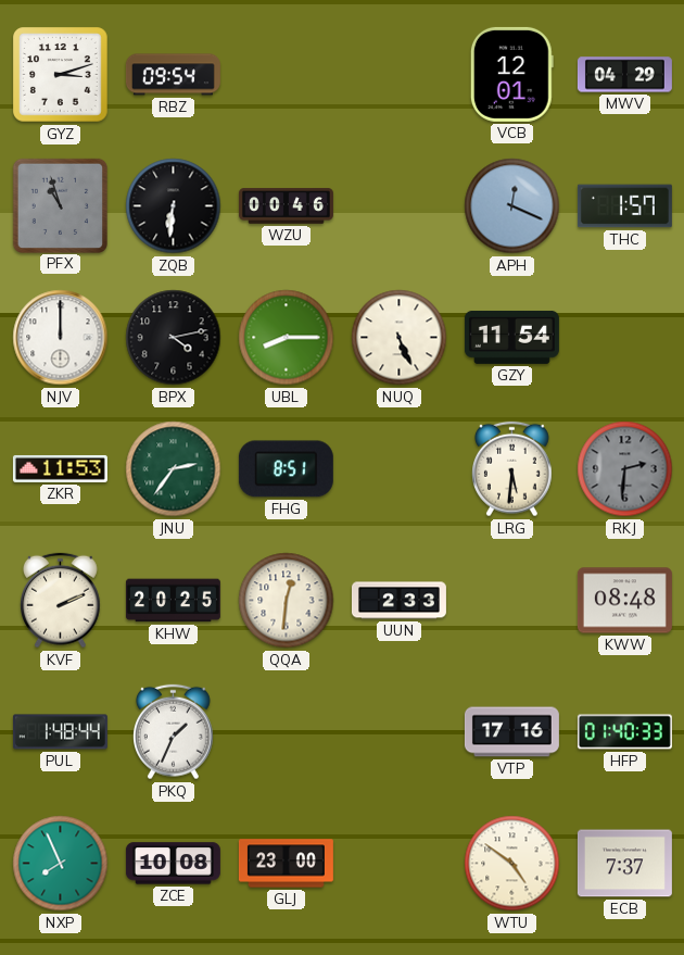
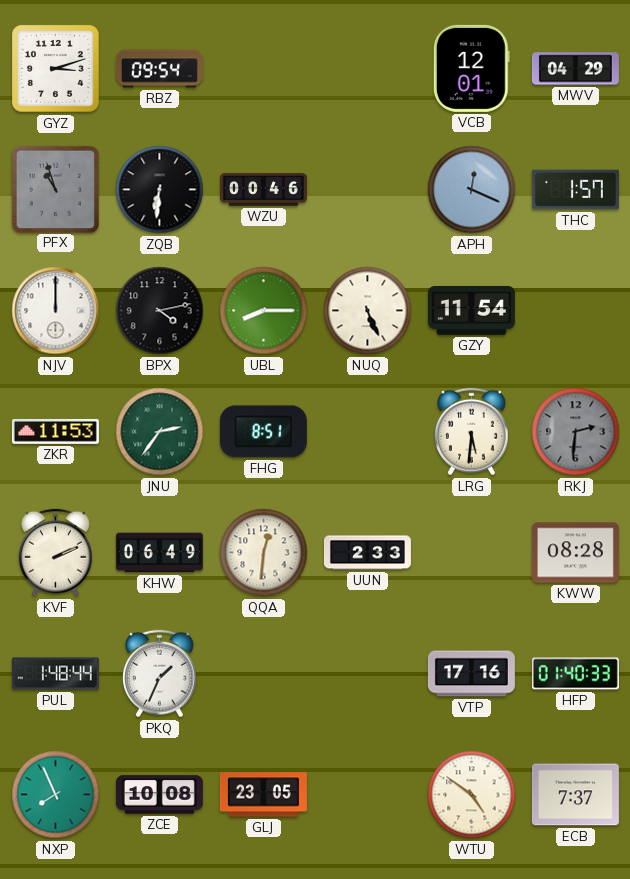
KHW: 20:25 -> 06:49 (159, 553)
KWW: 08:48 -> 08:28 (575, 553)
GLJ: 23:00 -> 23:05 (263, 795)
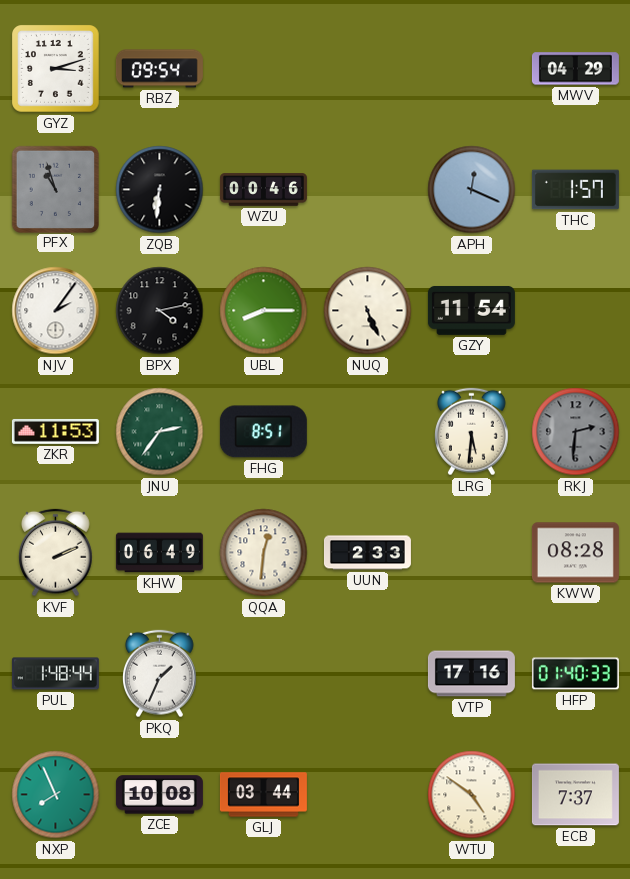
VCB: 12:01 -> none (471, 68)
NJV: 12:00 -> 2:06 (56, 311)
GLJ: 23:05 -> 03:44 (263, 795)
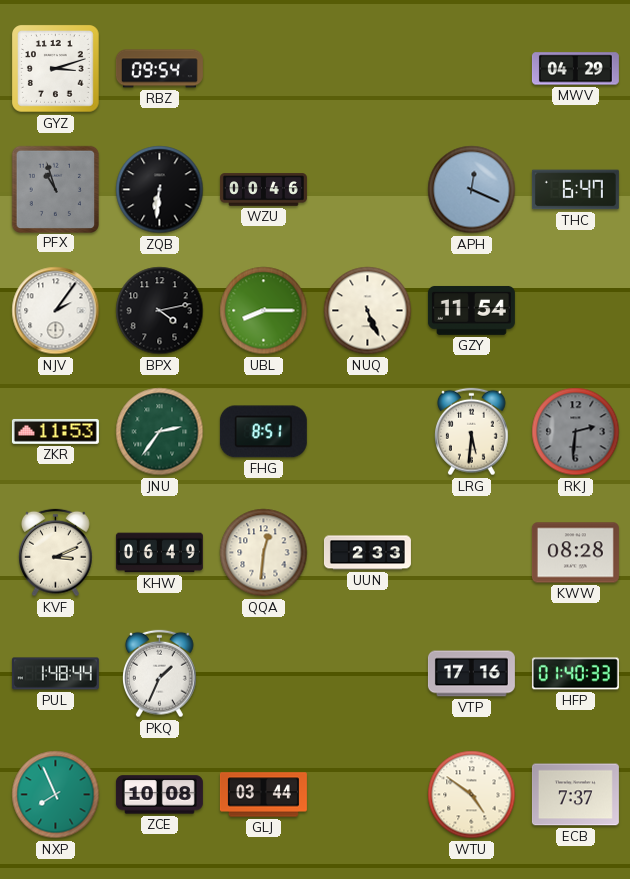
THC: 1:57 -> 6:47 (575, 190)
KVF: 2:11 -> 3:11 (56, 553)
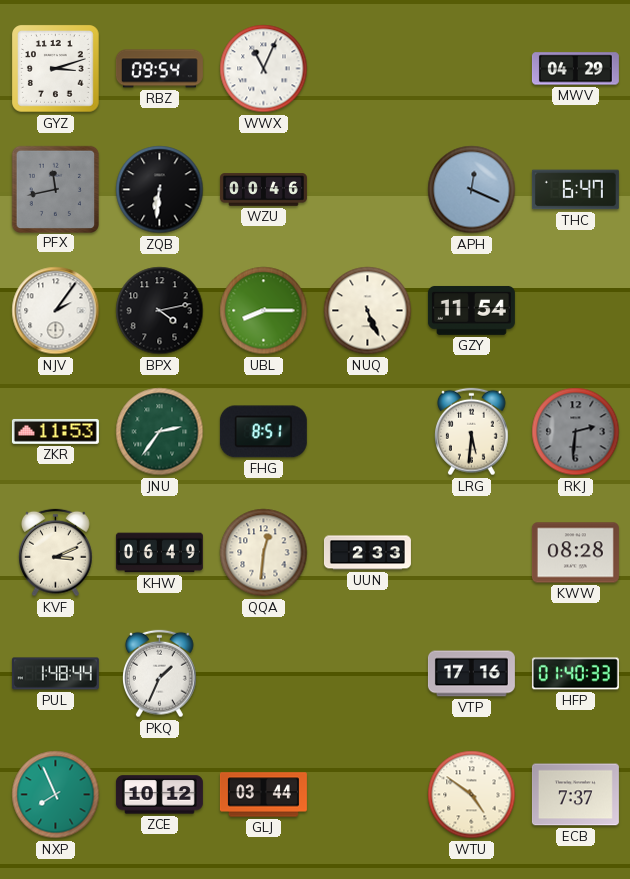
WWX: none -> 11:04 (264, 69)
PFX: 10:57 -> 11:43 (55, 189)
ZCE: 10:08 -> 10:12 (159, 795)
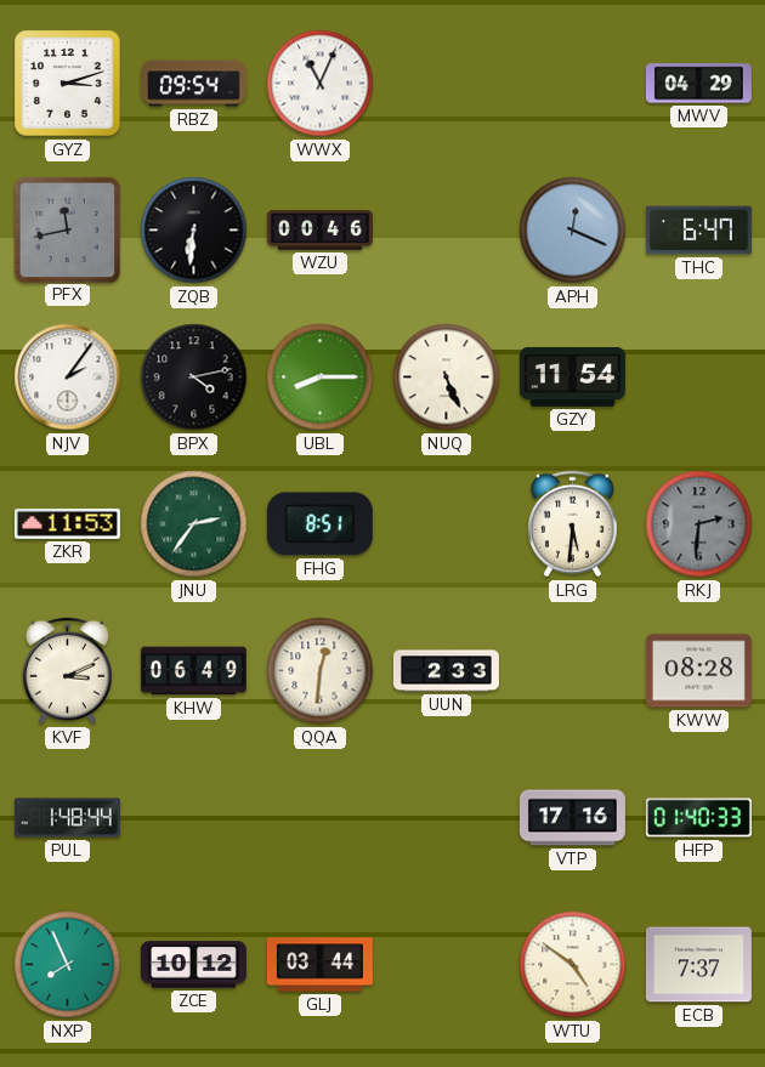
PKQ: 1:34 -> none (160, 674)
